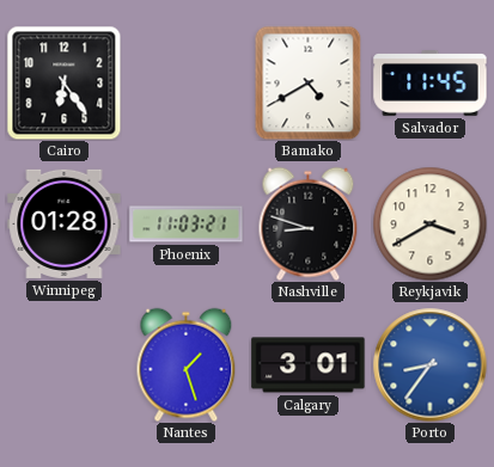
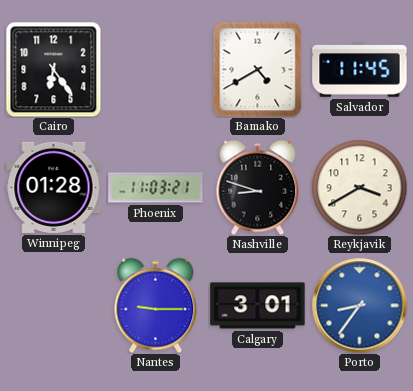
Nantes: 1:27 -> 9:15 (156, 305)
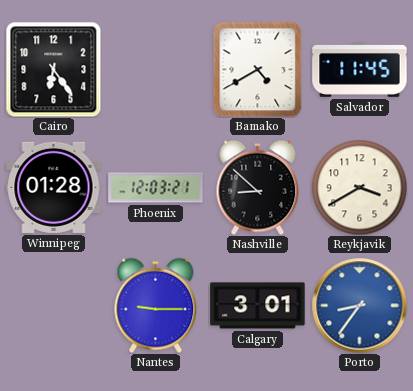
Phoenix: 11:03 -> 12:03 (156, 188)
Nashville: 8:48 -> 8:52 (258, 187)
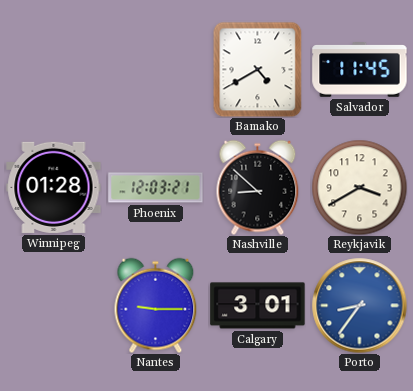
Cairo: 6:24 -> none (53, 69)
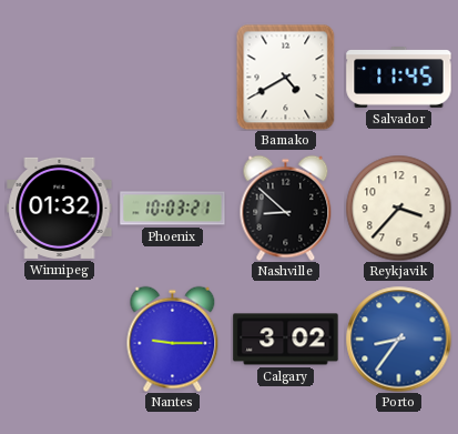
Winnipeg: 01:28 -> 01:32 (60, 208)
Phoenix: 12:03 -> 10:03 (173, 209)
Reykjavik: 3:40 -> 3:37 (398, 208)
Calgary: 3:01 -> 3:02 (286, 340)
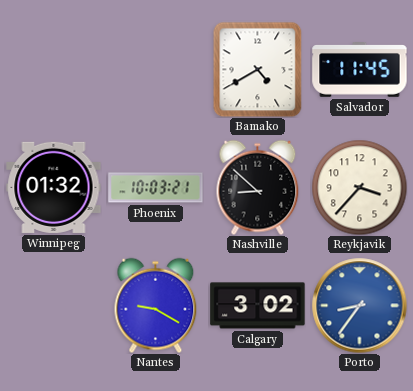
Nantes: 9:15 -> 9:20 (156, 305)
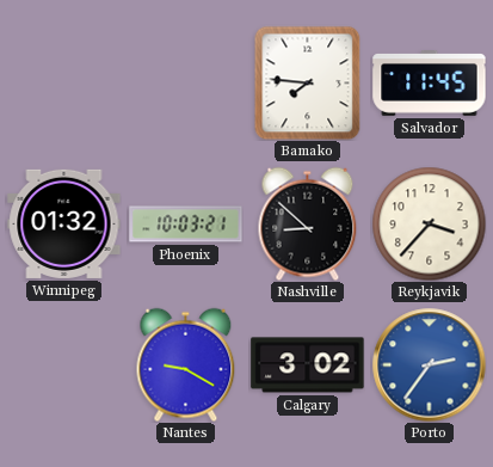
Bamako: 4:40 -> 7:46 (308, 82)
Porto: 8:36 -> 2:36 (429, 364)
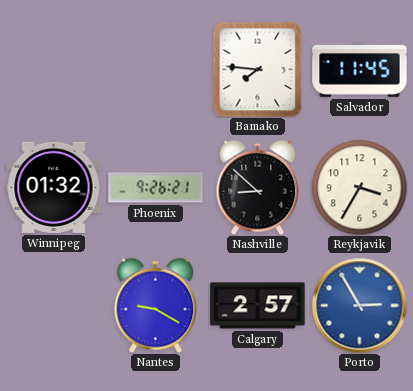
Phoenix: 10:03 -> 9:26 (156, 188)
Reykjavik: 3:37 -> 3:35 (359, 187)
Calgary: 3:02 -> 2:57 (258, 306)
Porto: 2:36 -> 2:55 (359, 305)
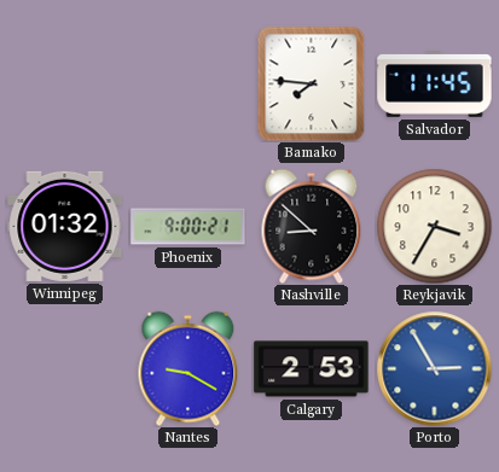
Phoenix: 9:26 -> 9:00 (188, 227)
Calgary: 2:57 -> 2:53 (312, 369)
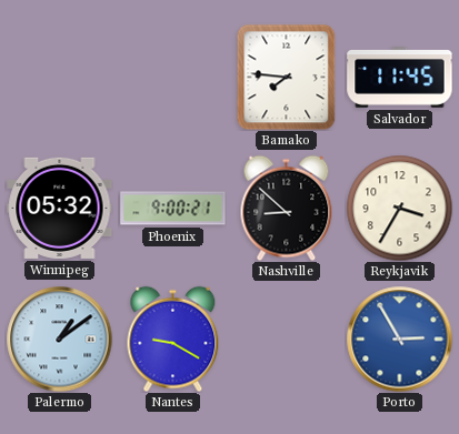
Winnipeg: 01:32 -> 05:32 (60, 208)
Palermo: none -> 1:09 (59, 339)
Calgary: 2:53 -> none (312, 369)
